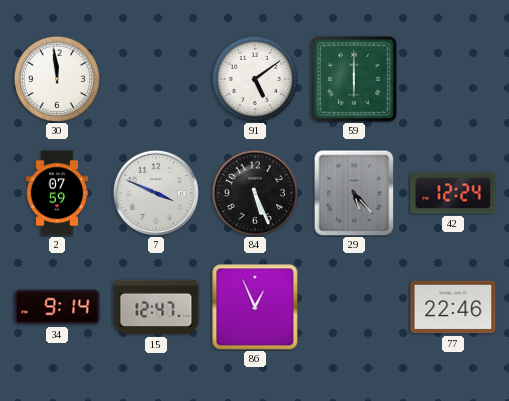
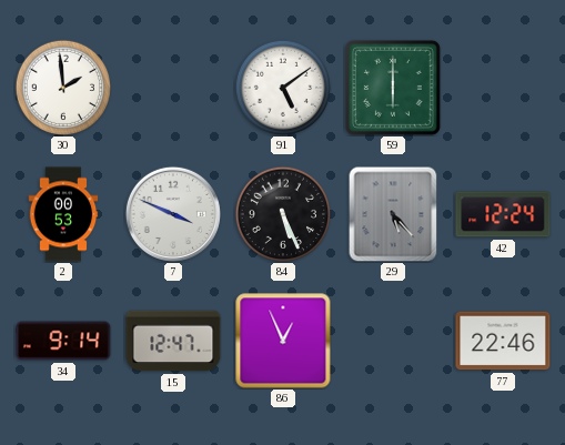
30: 11:59 -> 1:59 (62, 87)
2: 07:59 -> 00:53 (63, 214)
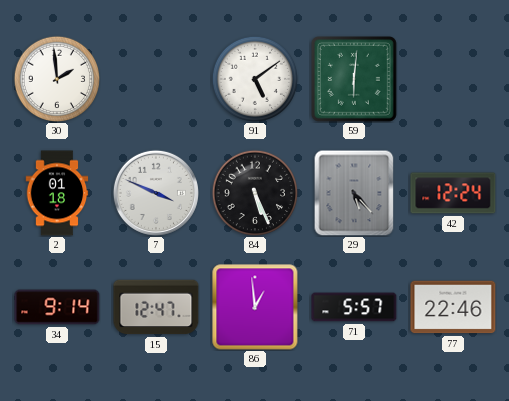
59: 6:00 -> 6:01 (354, 79)
2: 00:53 -> 01:18 (57, 193)
86: 12:56 -> 12:59 (255, 307)
71: none -> 5:57 (354, 307)
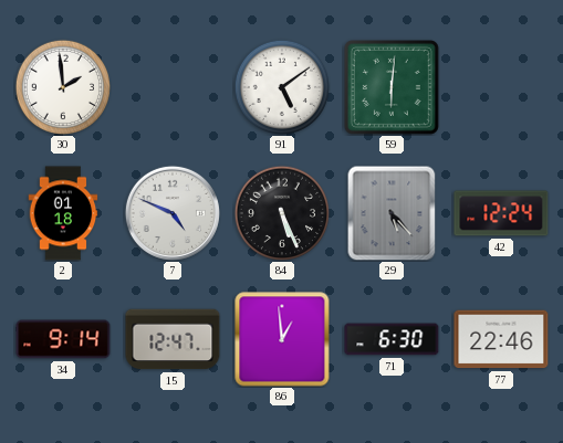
7: 3:49 -> 4:49 (173, 213)
71: 5:57 -> 6:30 (392, 339)
